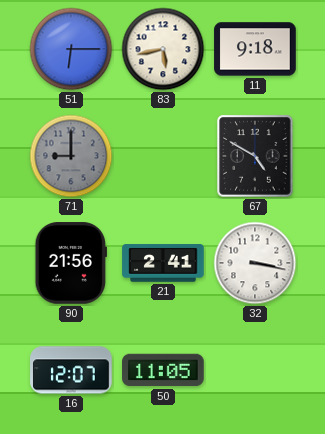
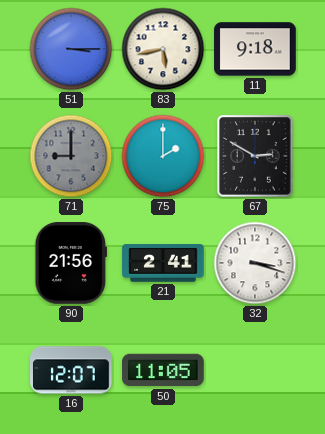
51: 6:15 -> 3:15 (71, 49)
75: none -> 2:00 (163, 156)
67: 4:50 -> 2:50 (255, 156)
32: 3:17 -> 3:18 (255, 263)
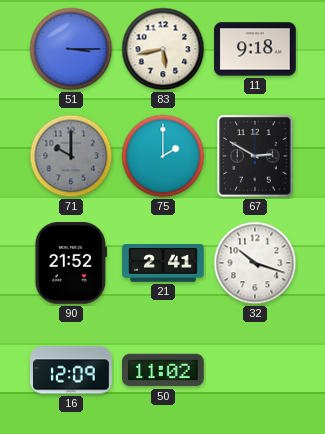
71: 9:00 -> 10:00 (71, 156)
90: 21:56 -> 21:52 (70, 263)
32: 3:18 -> 10:18 (255, 263)
16: 12:07 -> 12:09 (71, 370)
50: 11:05 -> 11:02 (163, 370)
